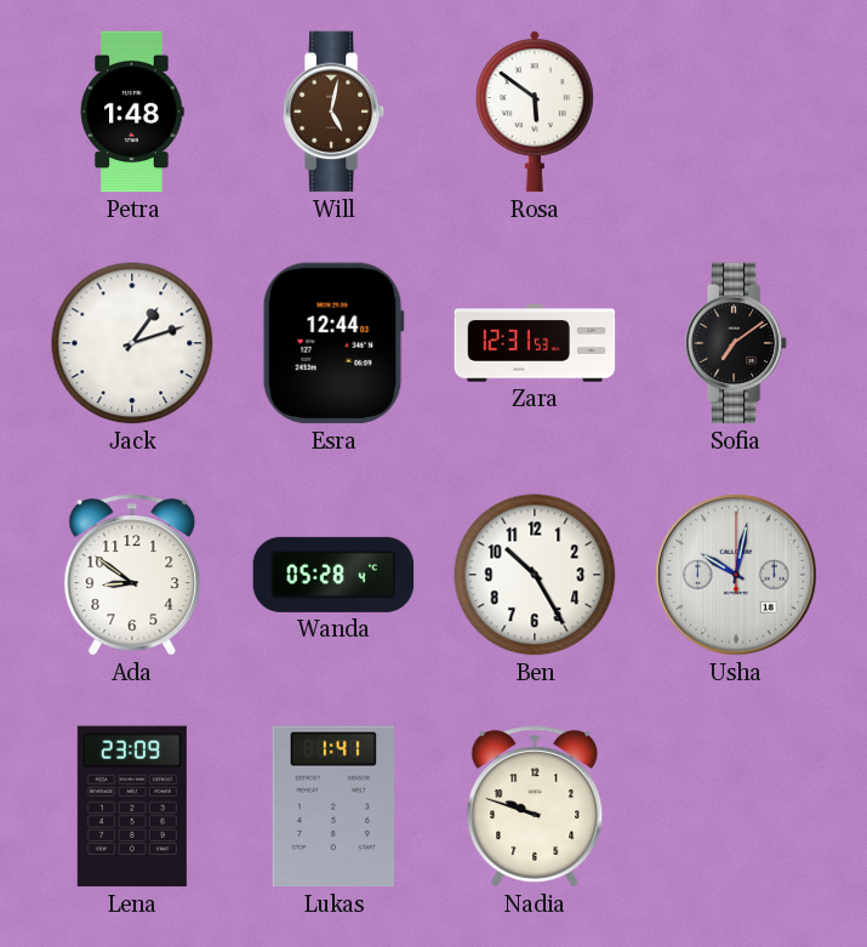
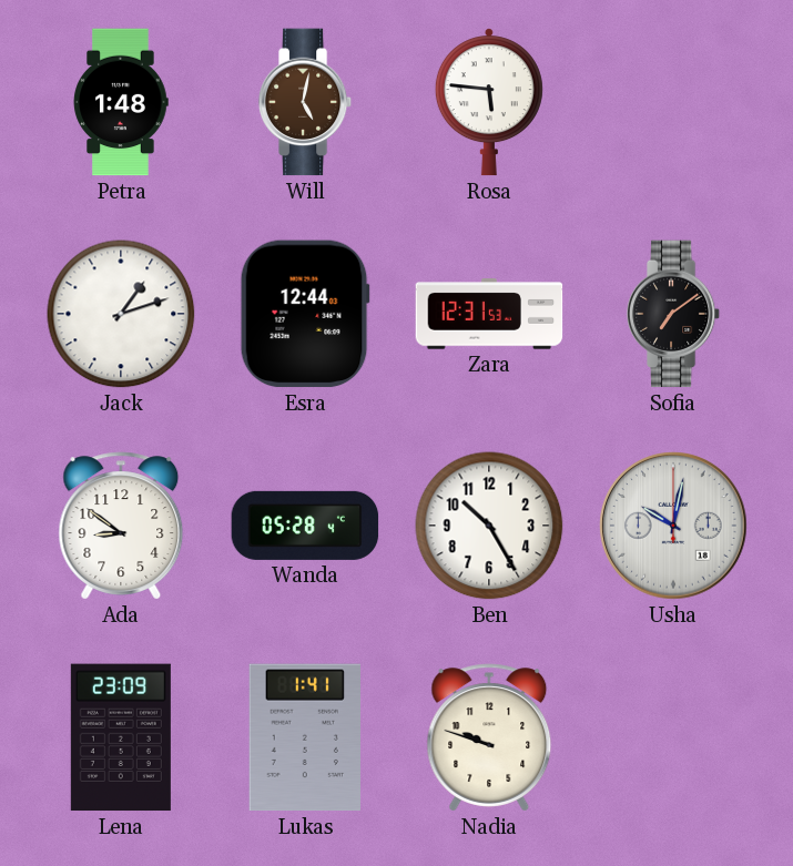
Rosa: 5:51 -> 5:46 (489, 102)
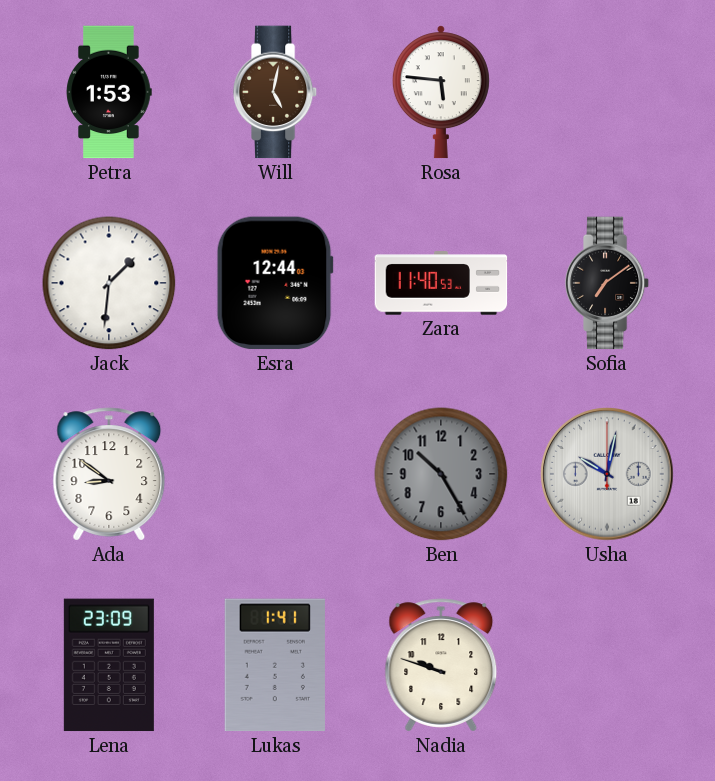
Petra: 1:48 -> 1:53 (109, 92)
Jack: 1:12 -> 1:31 (109, 283)
Zara: 12:31 -> 11:40 (441, 283)
Wanda: 05:28 -> none (305, 526)
Ben dial: white -> grey (441, 474)
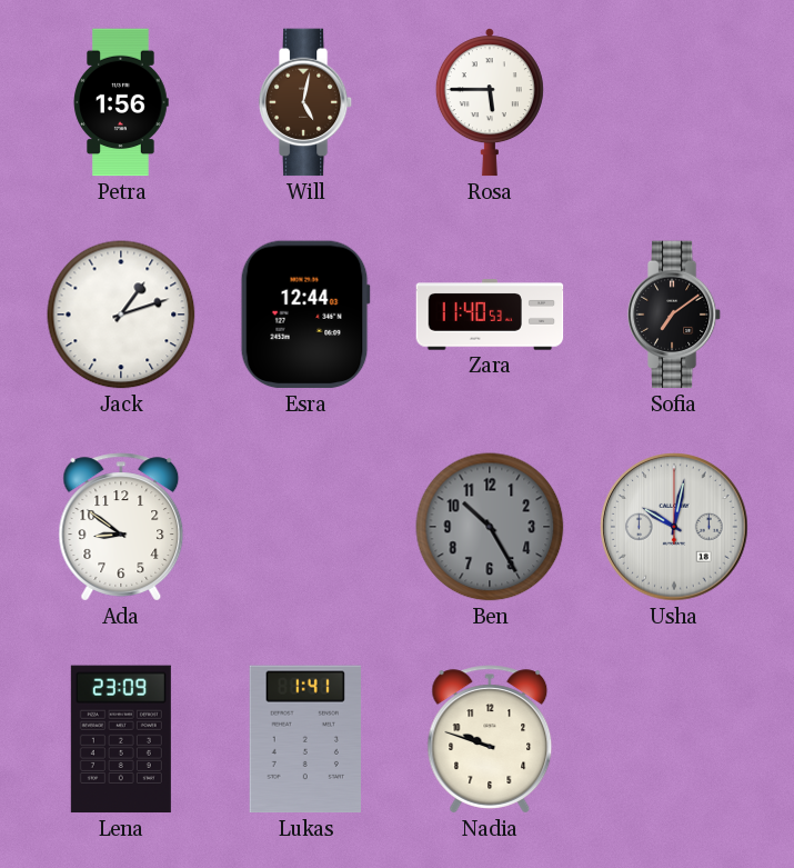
Petra: 1:53 -> 1:56 (121, 102)
Rosa: 5:46 -> 5:45 (490, 102)
Jack: 1:31 -> 1:12 (121, 315)
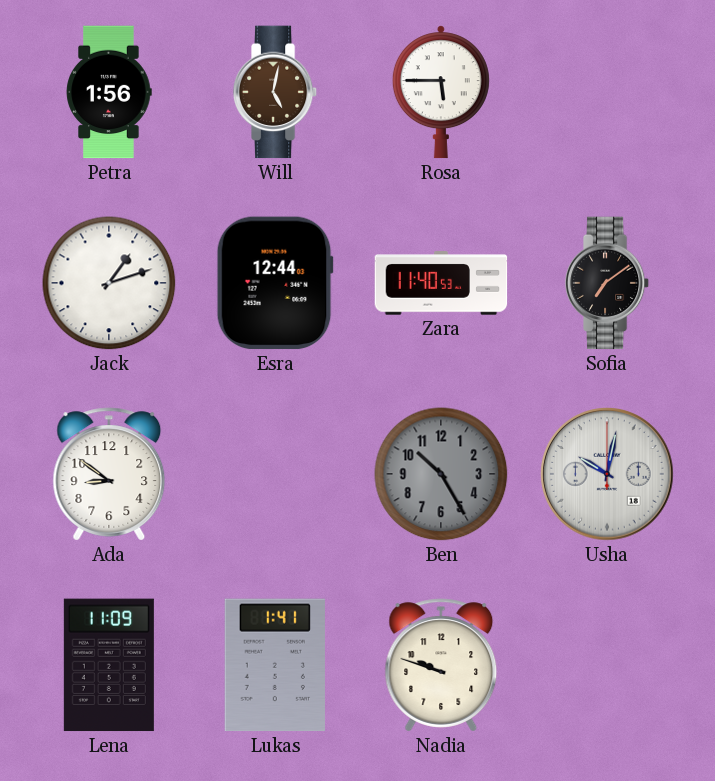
Lena: 23:09 -> 11:09 (109, 665)
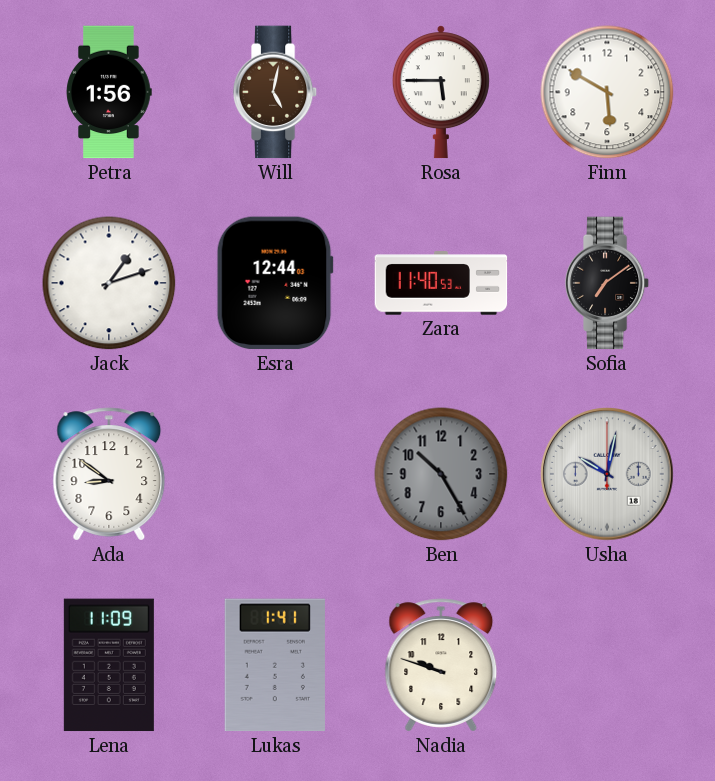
Finn: none -> 5:50 (607, 92)
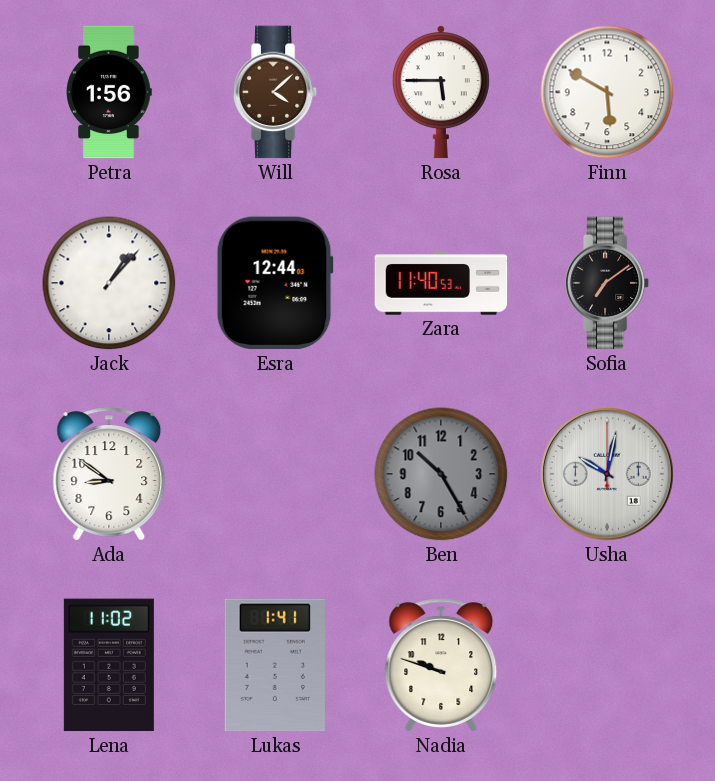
Will: 5:02 -> 4:08 (275, 92)
Jack: 1:12 -> 1:07 (109, 283)
Lena: 11:09 -> 11:02 (109, 665)
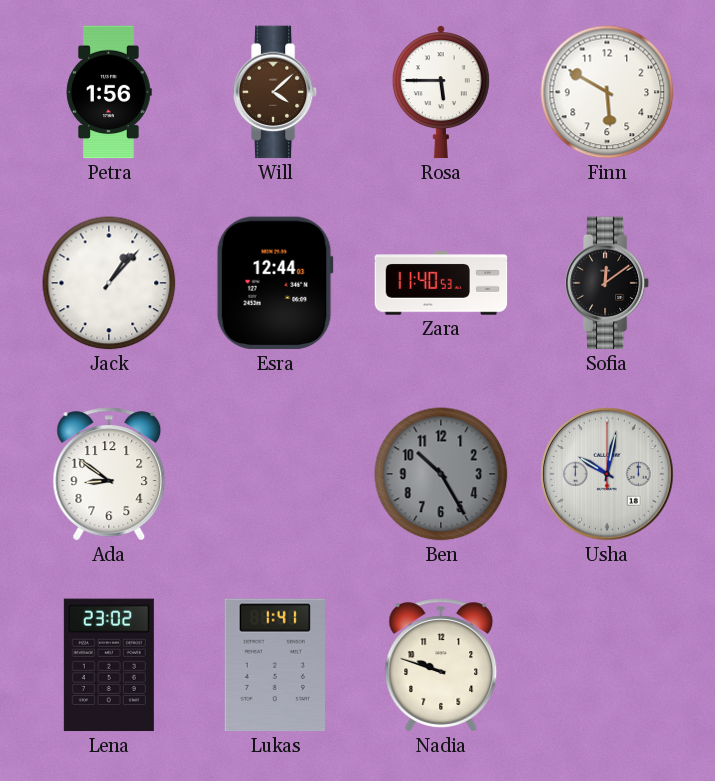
Sofia: 7:09 -> 12:09 (607, 283)
Lena: 11:02 -> 23:02 (109, 665)
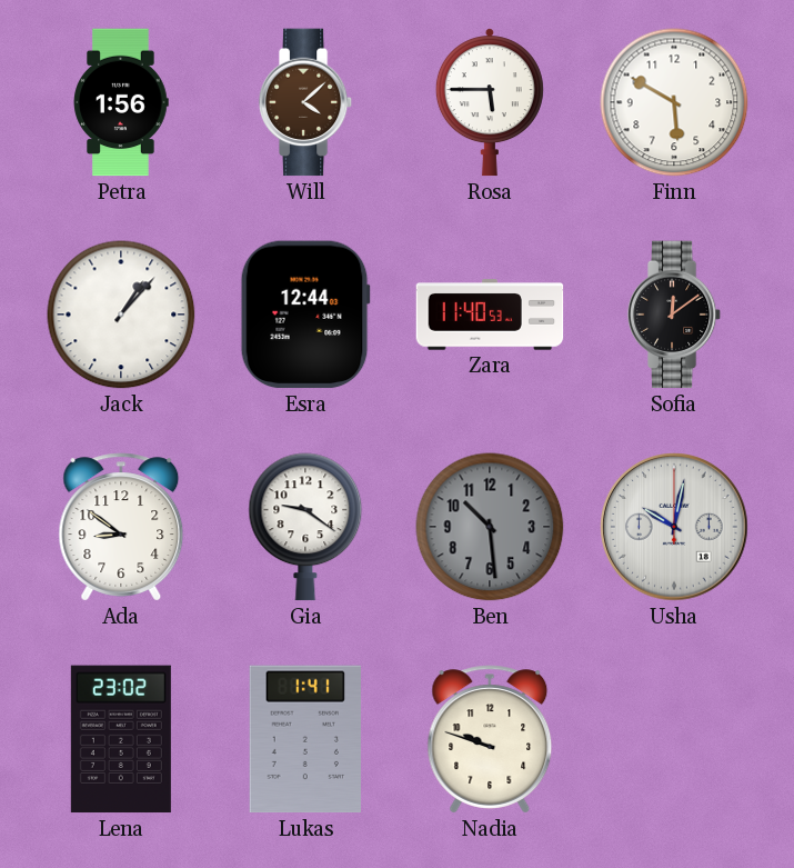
Gia: none -> 9:21 (305, 527)
Ben: 10:25 -> 10:29 (490, 527)
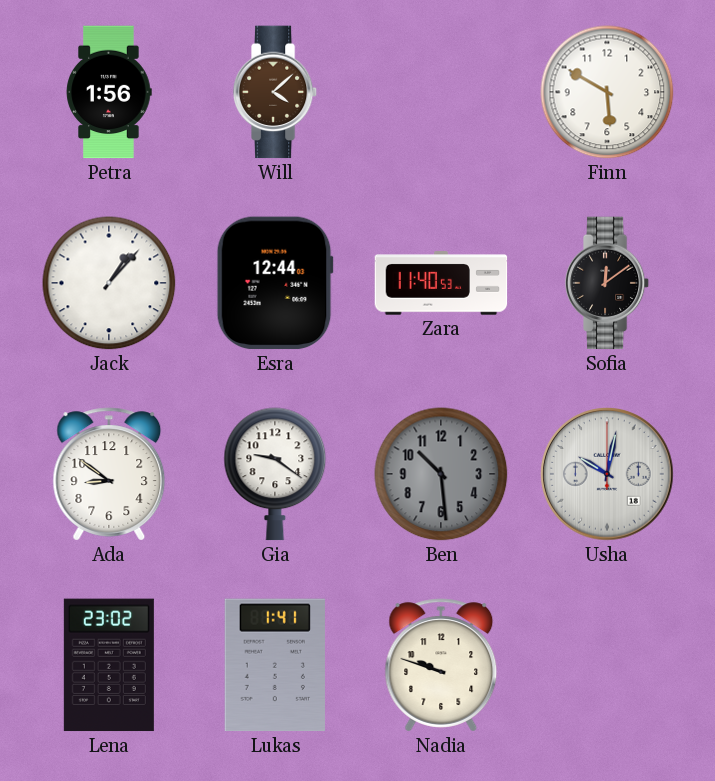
Rosa: 5:45 -> none (490, 102)
